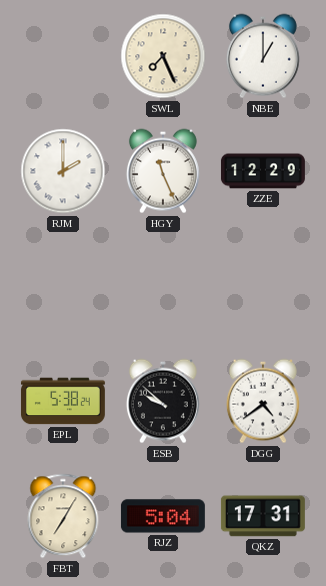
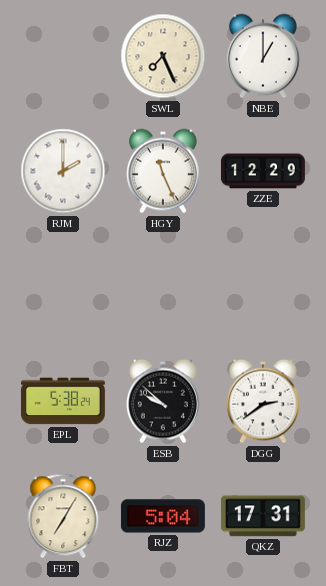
DGG: 4:39 -> 2:39 (263, 401)
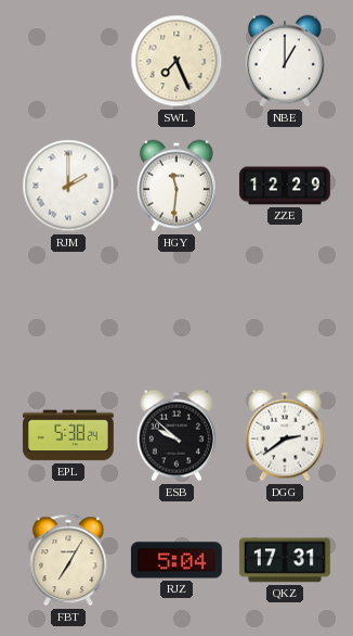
HGY: 11:26 -> 11:31 (176, 186)
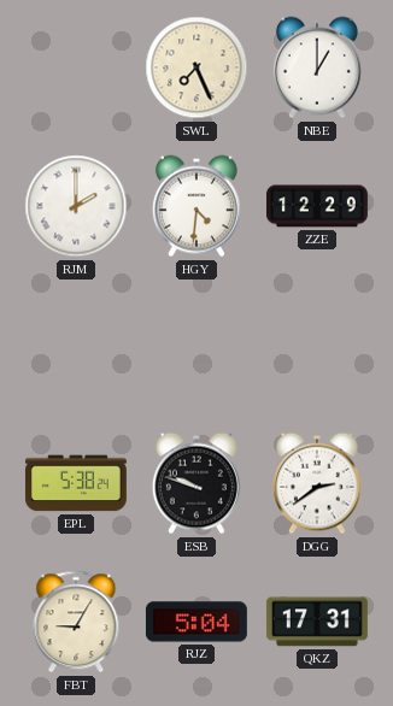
HGY: 11:31 -> 4:31 (196, 206)
ESB: 9:52 -> 9:48 (196, 483)
FBT: 7:05 -> 9:05 (76, 622)
